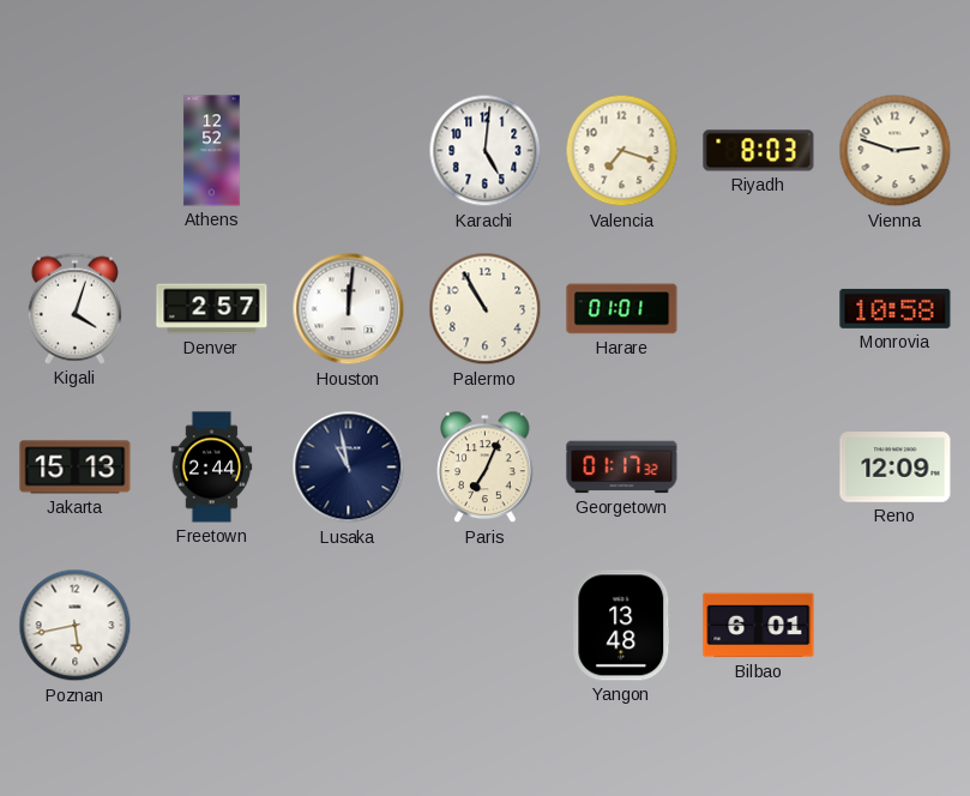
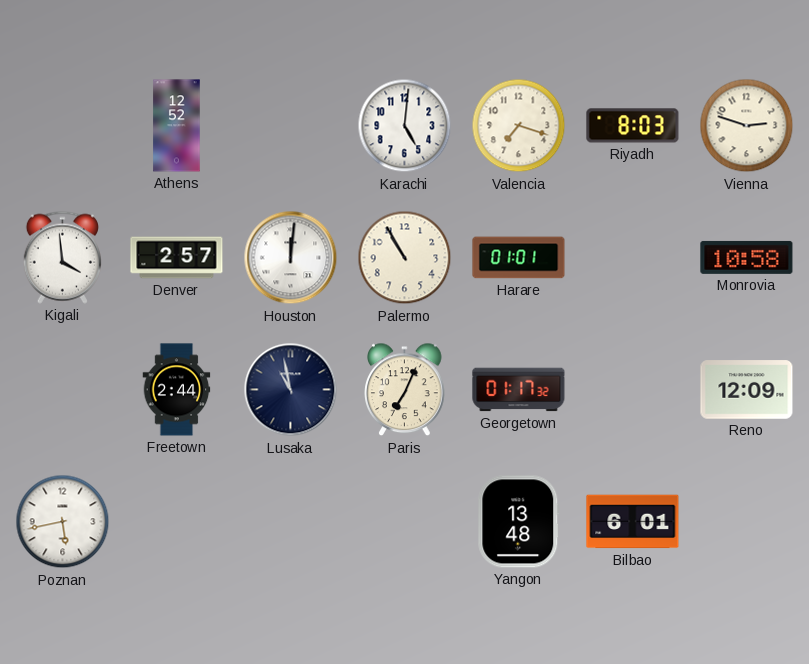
Kigali: 4:03 -> 3:59 (62, 257)
Jakarta: 15:13 -> none (76, 468)
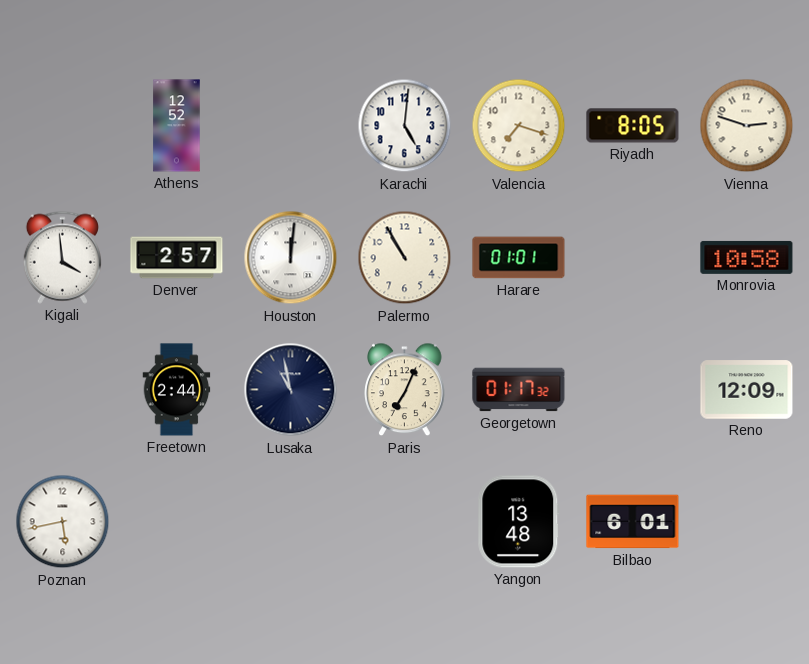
Riyadh: 8:03 -> 8:05 (633, 126)
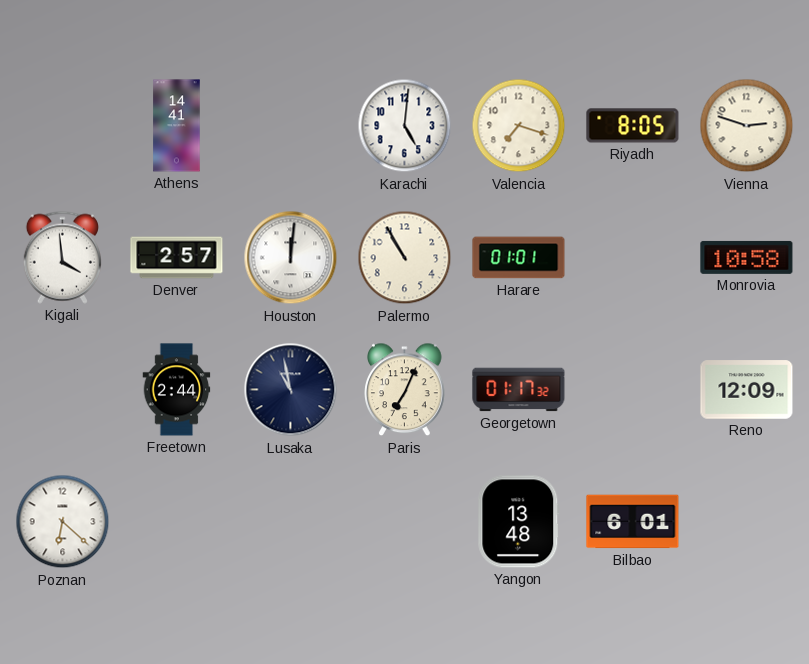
Athens: 12:52 -> 14:41 (177, 126)
Poznan: 5:43 -> 6:22 (63, 522)
